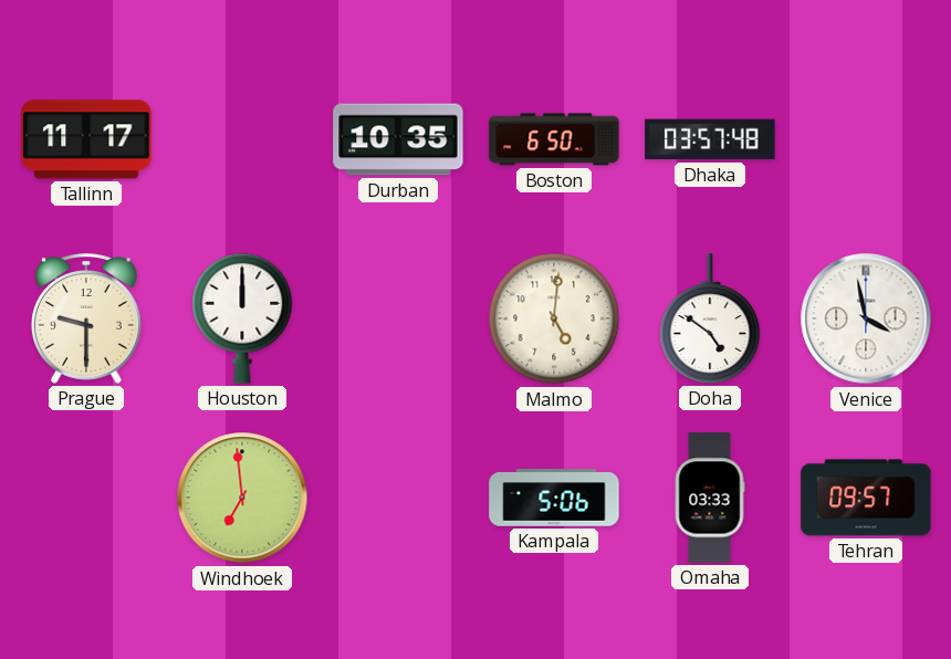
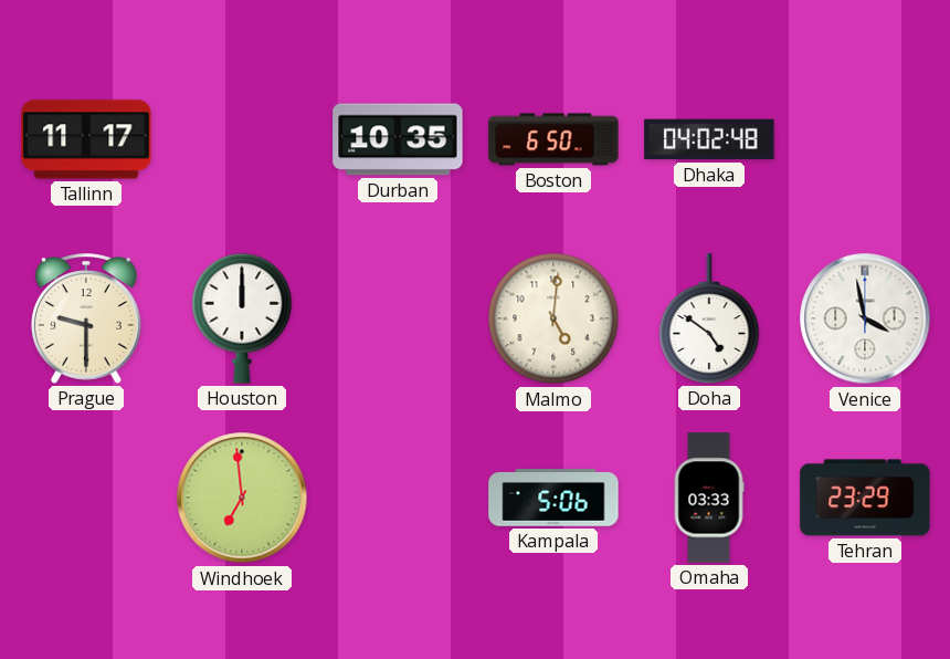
Dhaka: 03:57 -> 04:02 (709, 139)
Tehran: 09:57 -> 23:29 (865, 498)
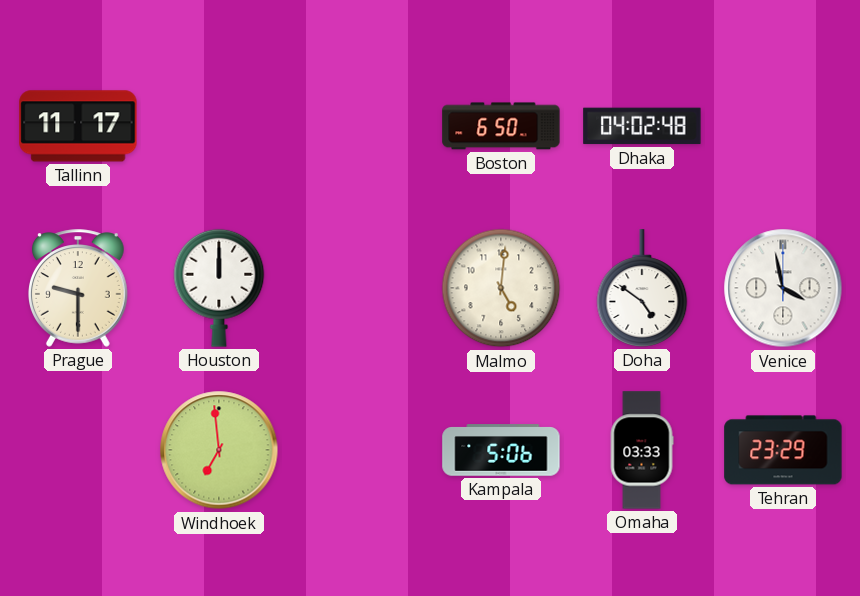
Durban: 10:35 -> none (398, 139)
